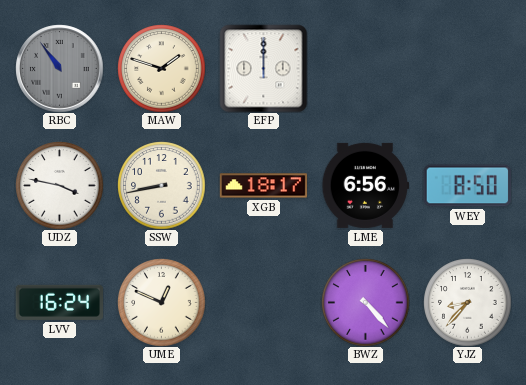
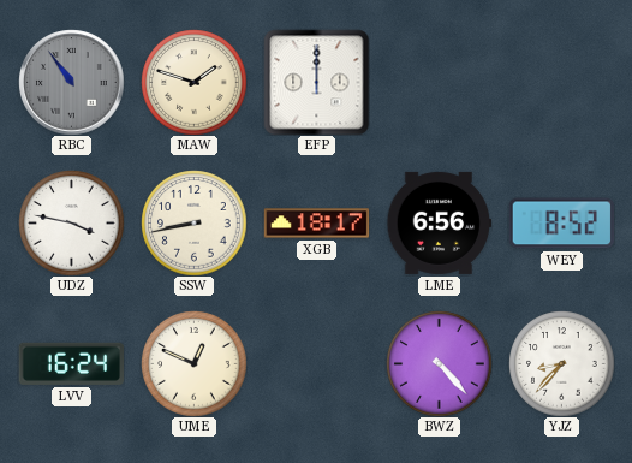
WEY: 8:50 -> 8:52 (561, 224)
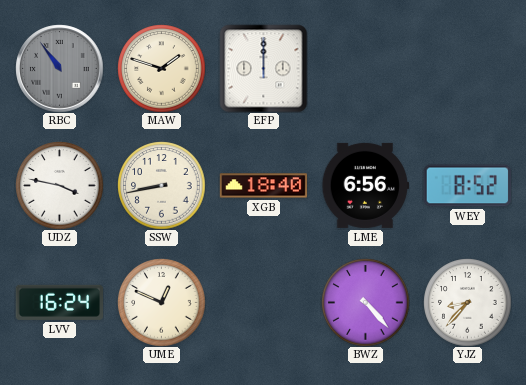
XGB: 18:17 -> 18:40 (263, 186)
